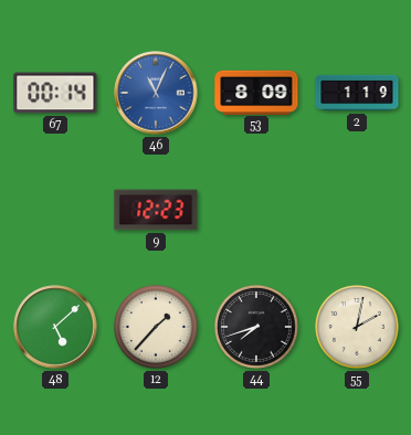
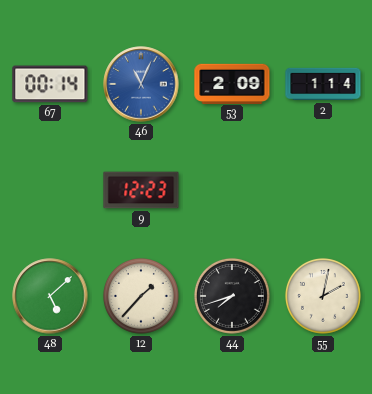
53: 8:09 -> 2:09 (232, 83)
2: 1:19 -> 1:14 (323, 84)
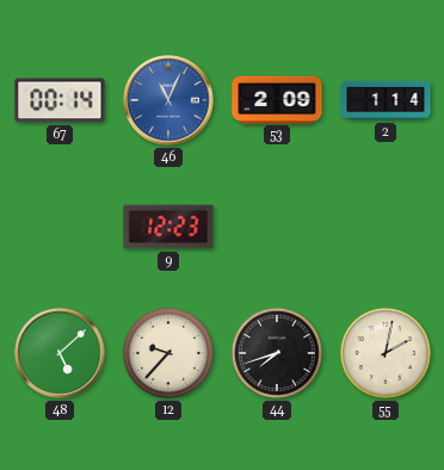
12: 1:37 -> 9:37 (168, 353)
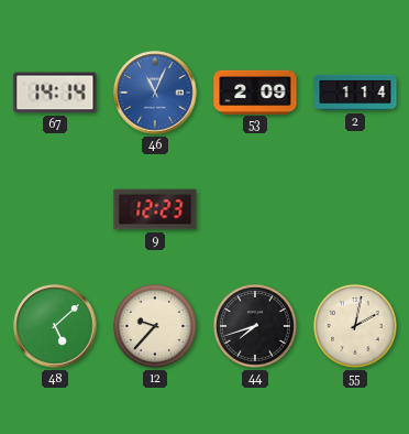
67: 00:14 -> 14:14 (55, 93)
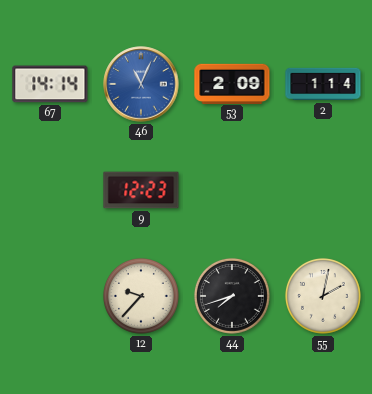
48: 5:08 -> none (55, 326)
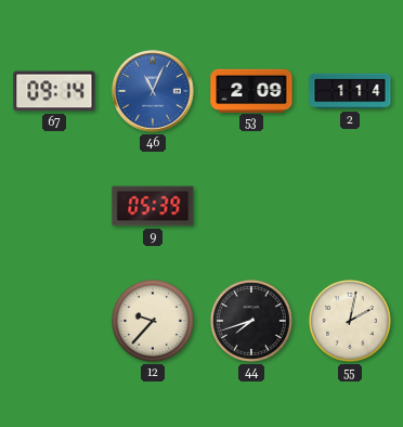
67: 14:14 -> 09:14 (54, 91)
9: 12:23 -> 05:39 (153, 206)
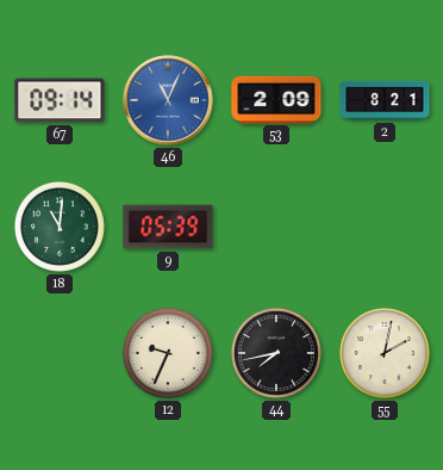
2: 1:14 -> 8:21 (385, 100)
18: none -> 11:01 (60, 227)
12: 9:37 -> 9:34 (168, 353)
44: 7:42 -> 7:43 (276, 353)
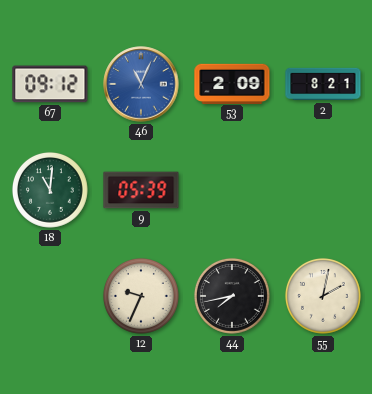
67: 09:14 -> 09:12 (50, 84)
